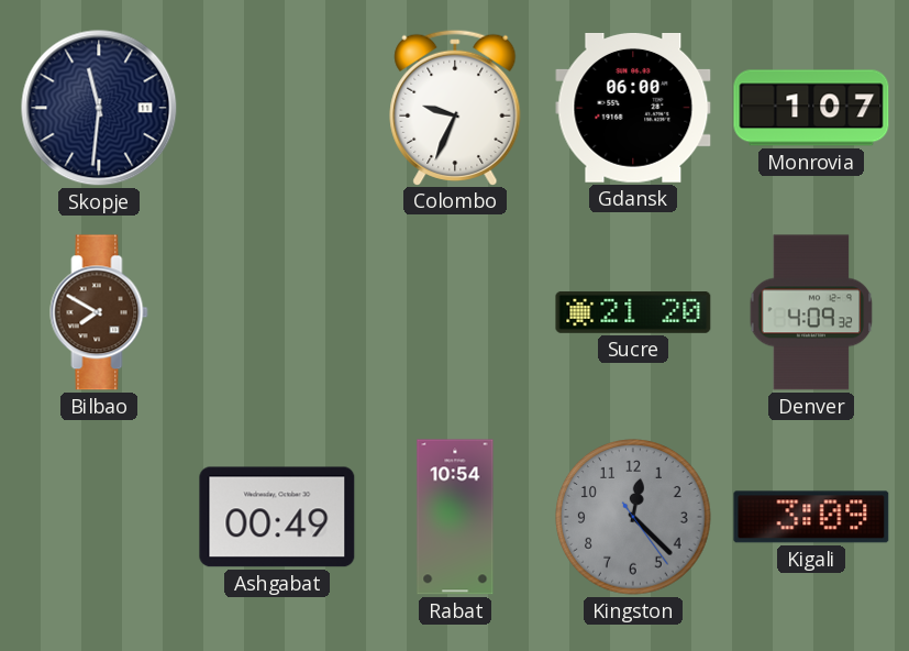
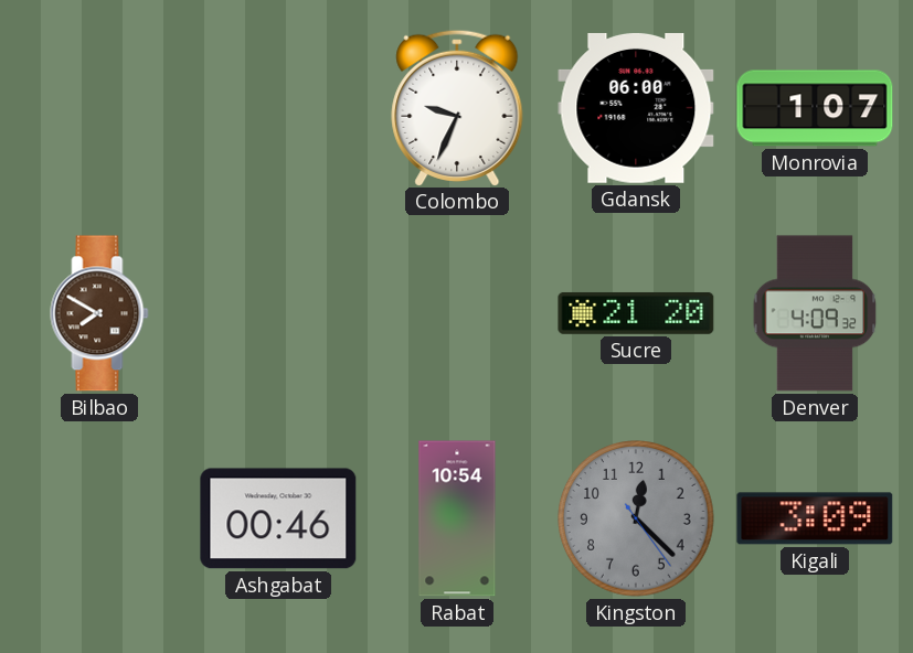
Skopje: 11:31 -> none (99, 108)
Ashgabat: 00:49 -> 00:46 (278, 518)
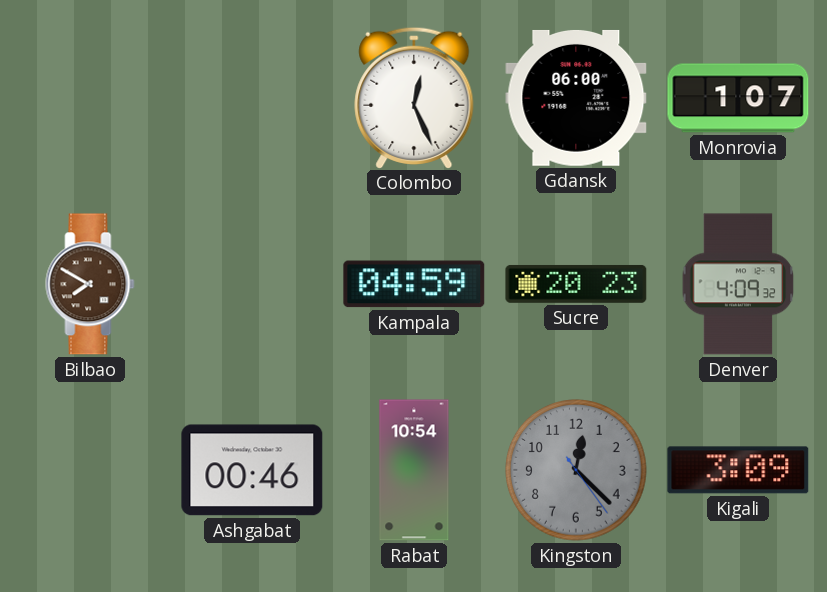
Colombo: 9:34 -> 12:26 (414, 97)
Kampala: none -> 04:59 (414, 284)
Sucre: 21:20 -> 20:23 (576, 284)
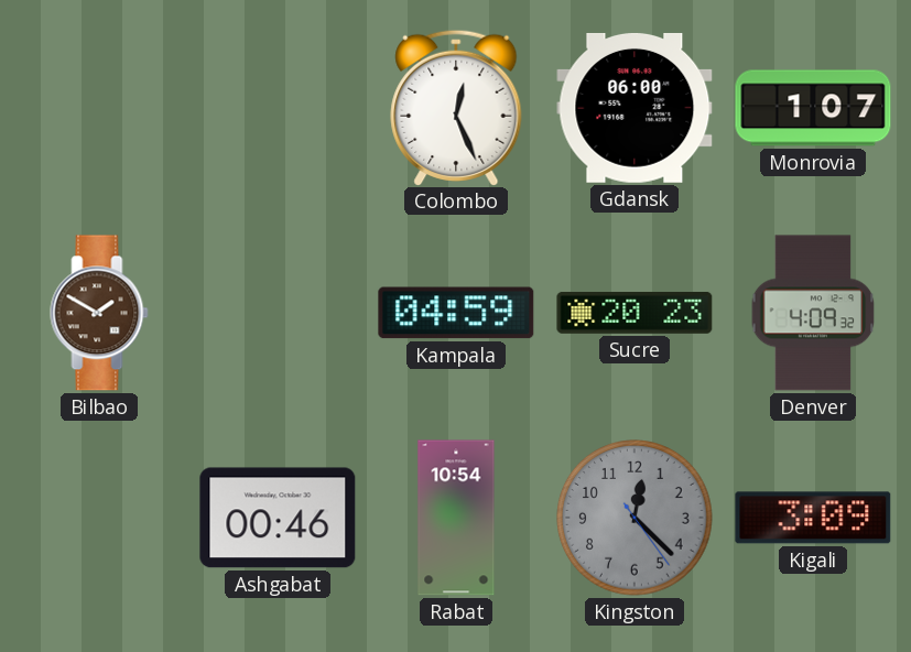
Bilbao: 7:50 -> 1:50 (99, 313)
